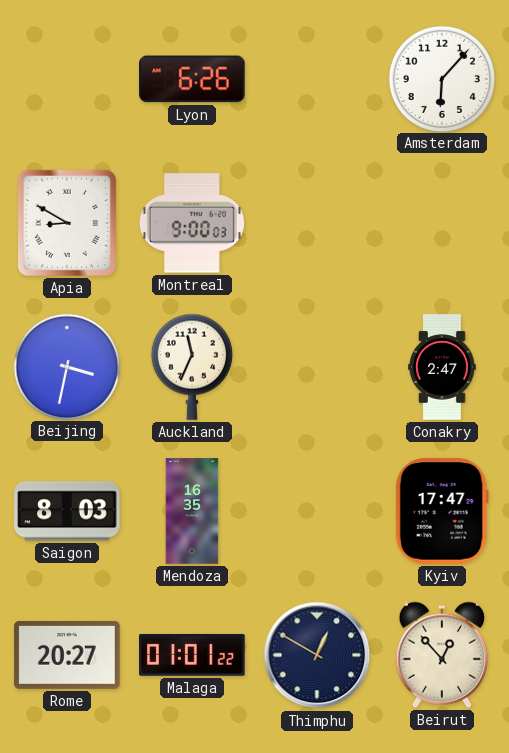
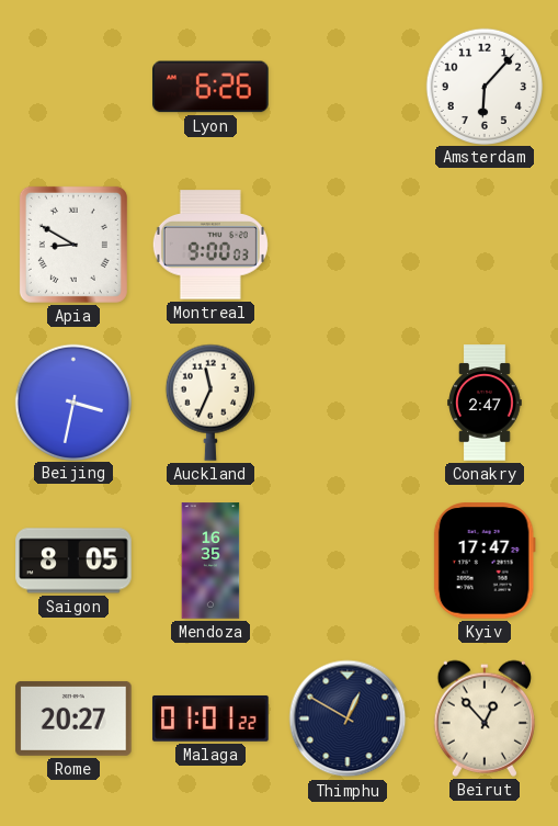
Saigon: 8:03 -> 8:05 (73, 561)
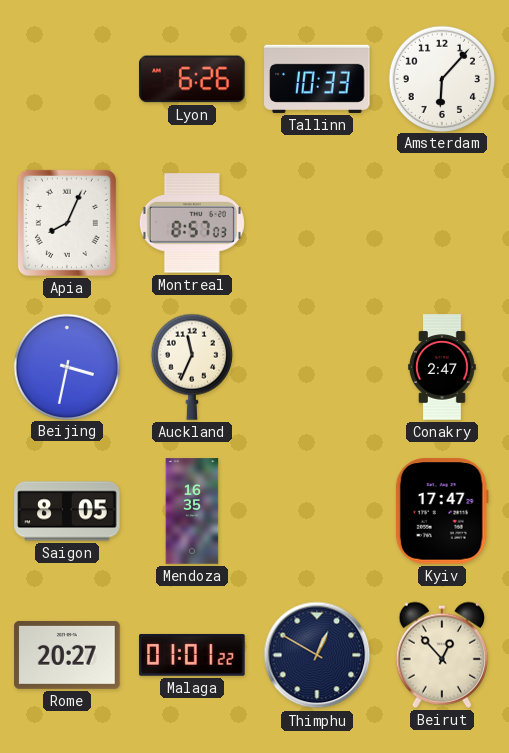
Tallinn: none -> 10:33 (317, 79)
Apia: 8:50 -> 8:04 (67, 223)
Montreal: 9:00 -> 8:57 (192, 223)
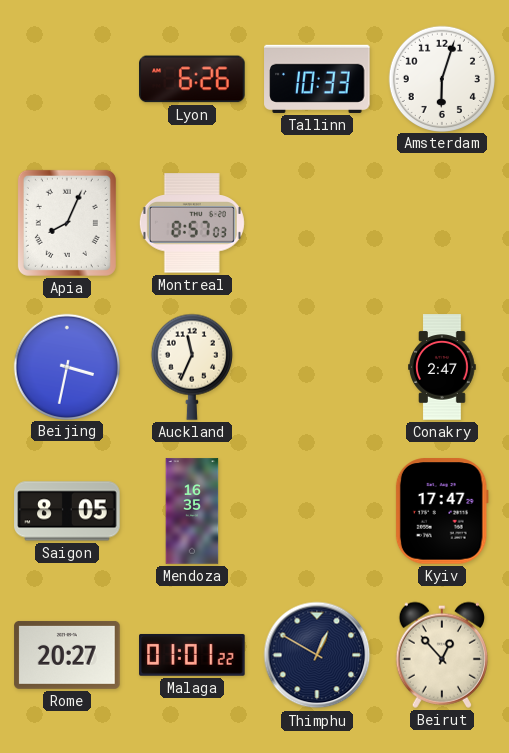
Amsterdam: 6:07 -> 6:03 (441, 78)
